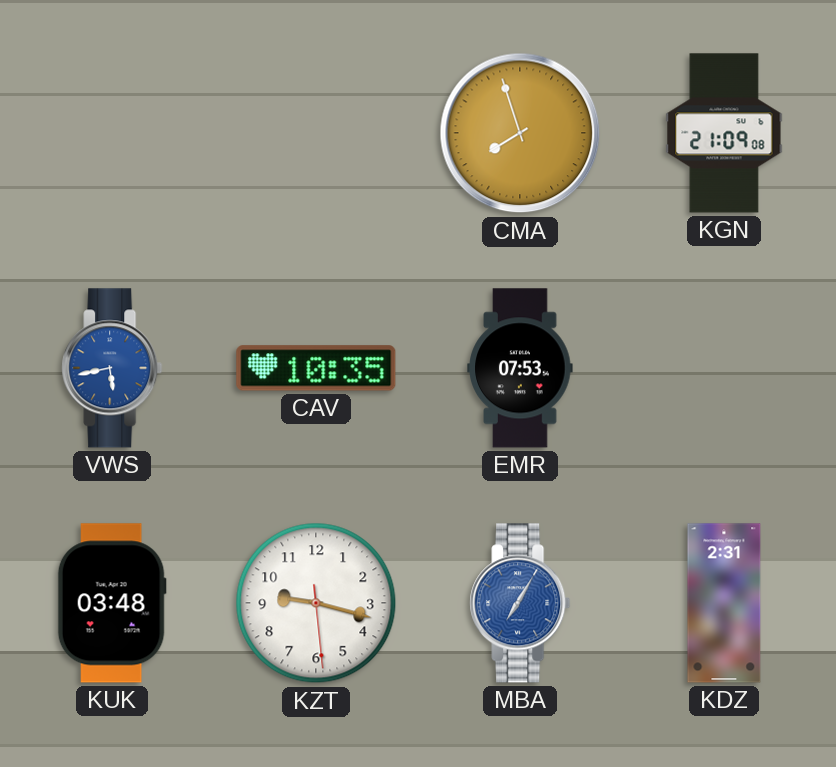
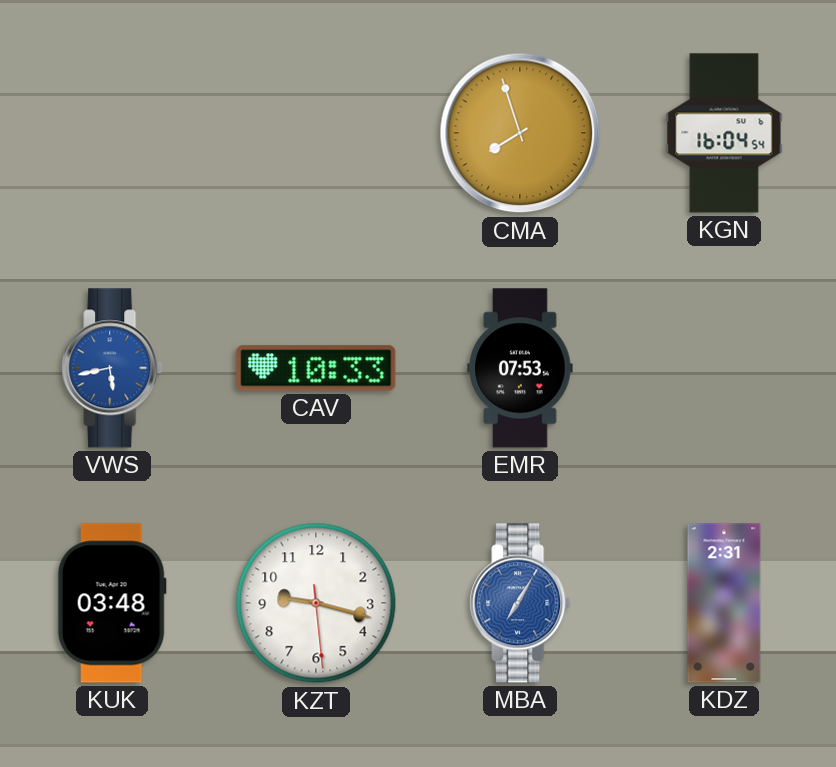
KGN: 21:09 -> 16:04 (724, 133)
CAV: 10:35 -> 10:33 (316, 368)
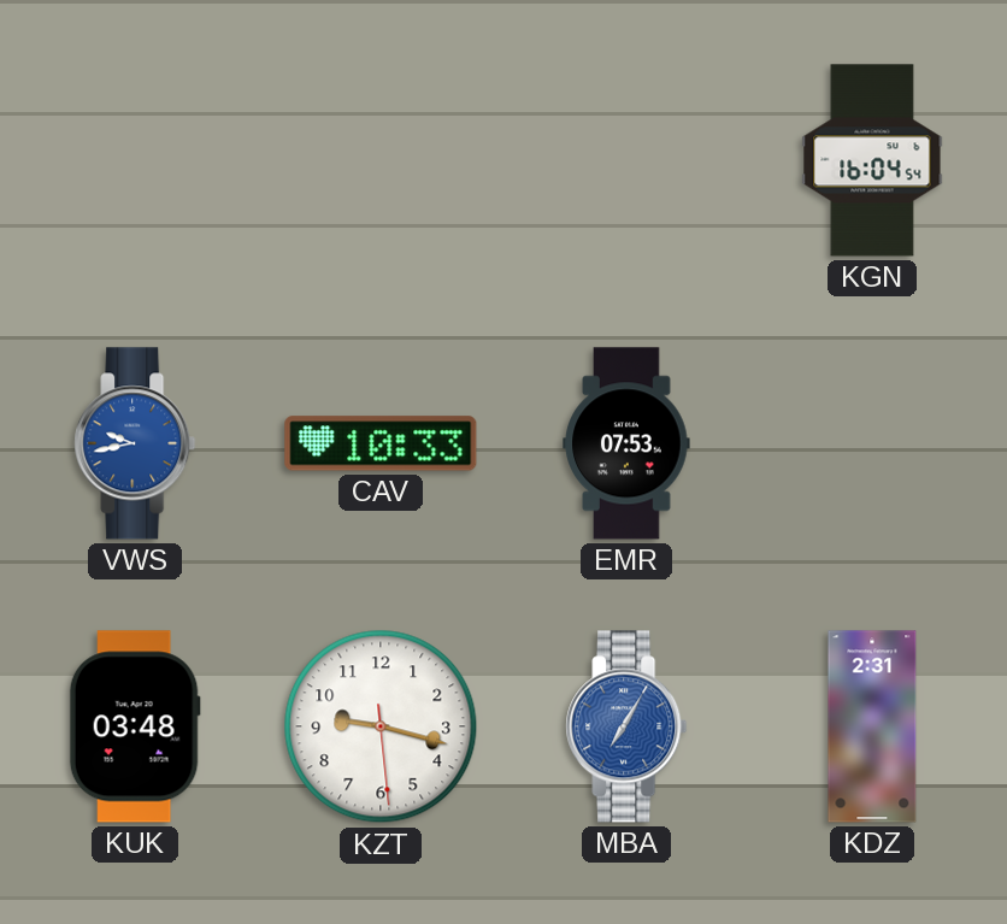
CMA: 7:57 -> none (520, 133)
VWS: 5:43 -> 9:43 (135, 443)
